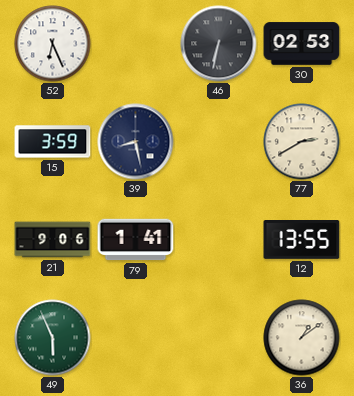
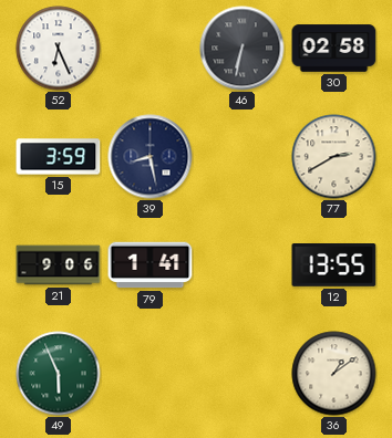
30: 02:53 -> 02:58 (334, 49)
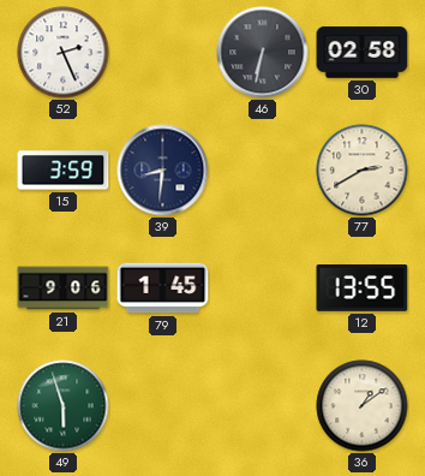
52: 6:26 -> 2:26 (64, 53)
39: 8:28 -> 8:31 (163, 171)
79: 1:41 -> 1:45 (163, 288)
49: 5:56 -> 5:57 (64, 406)
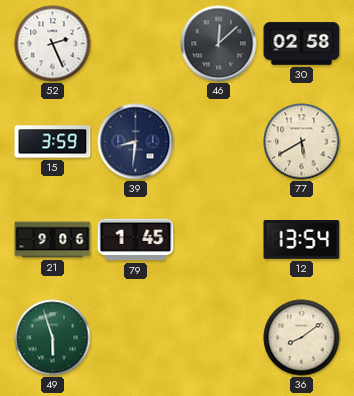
46: 6:32 -> 12:08 (219, 44)
77: 2:40 -> 5:40 (302, 142)
12: 13:55 -> 13:54 (302, 240)
36: 1:09 -> 8:09 (302, 338)
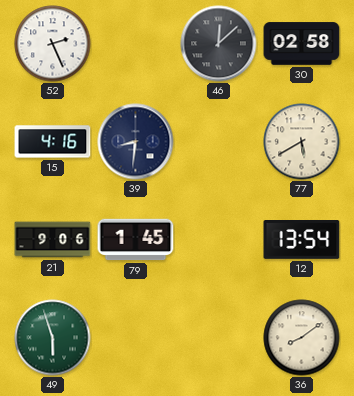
15: 3:59 -> 4:16 (53, 142)
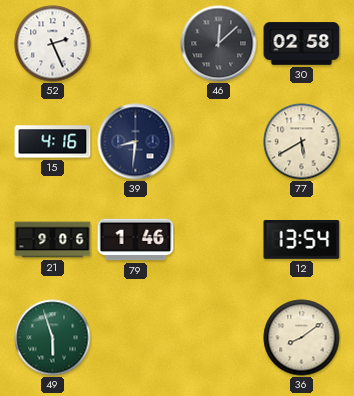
79: 1:45 -> 1:46 (136, 240)
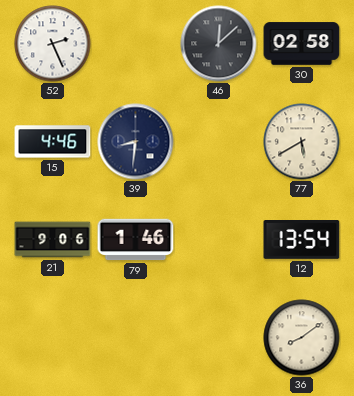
15: 4:16 -> 4:46 (53, 142)
49: 5:57 -> none (53, 338)
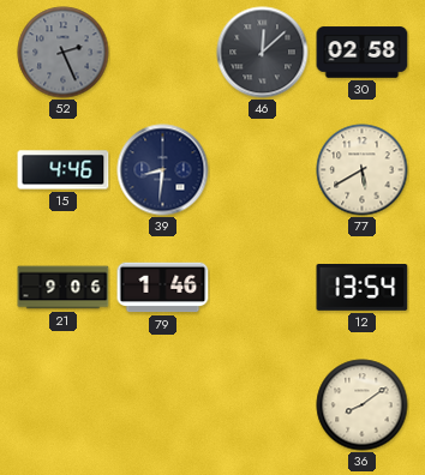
52 dial: white -> grey (64, 53)
